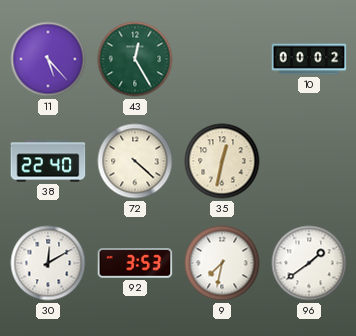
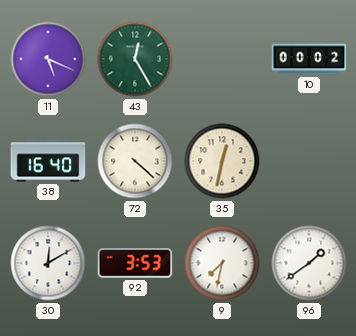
11: 5:23 -> 5:19 (48, 59)
38: 22:40 -> 16:40 (48, 161)
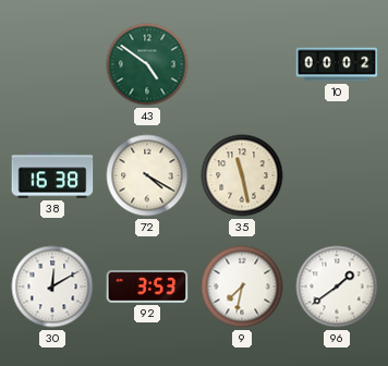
11: 5:19 -> none (48, 59)
43: 12:25 -> 4:51 (147, 64)
38: 16:40 -> 16:38 (52, 175)
72: 4:22 -> 4:20 (147, 175)
35: 12:32 -> 11:28 (242, 175)
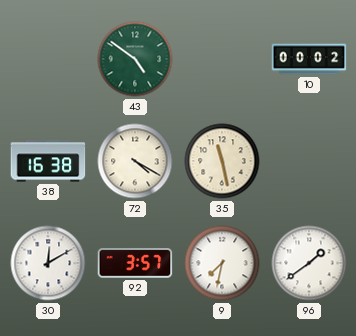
92: 3:53 -> 3:57 (135, 263)
